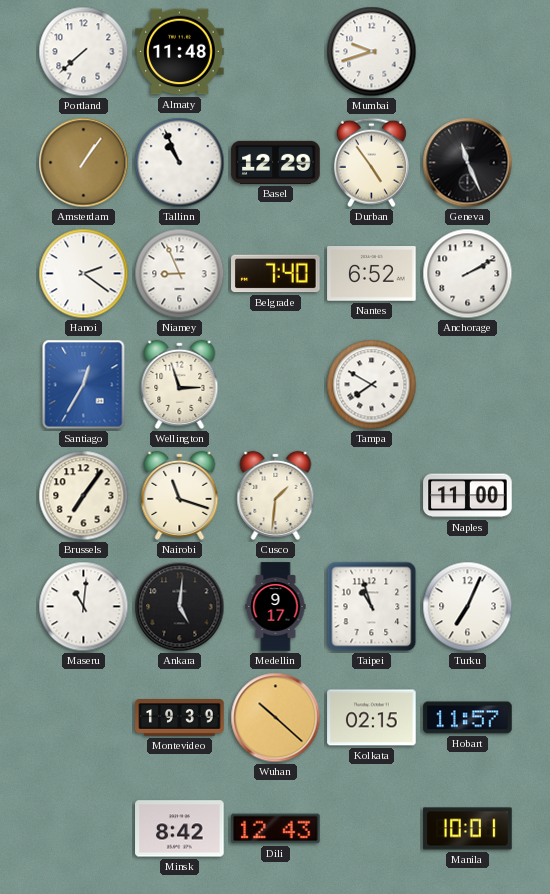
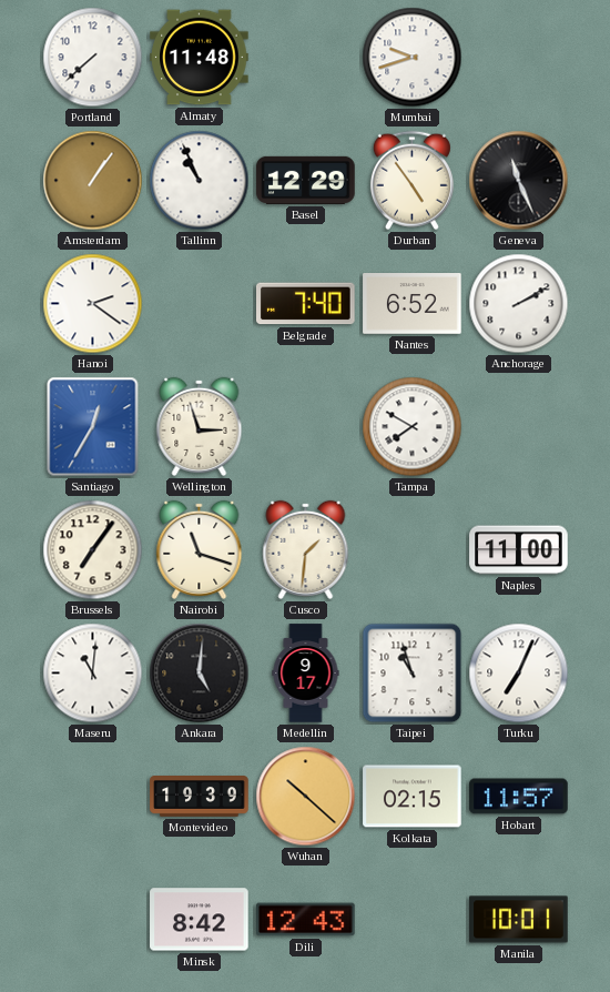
Niamey: 8:56 -> none (180, 274)
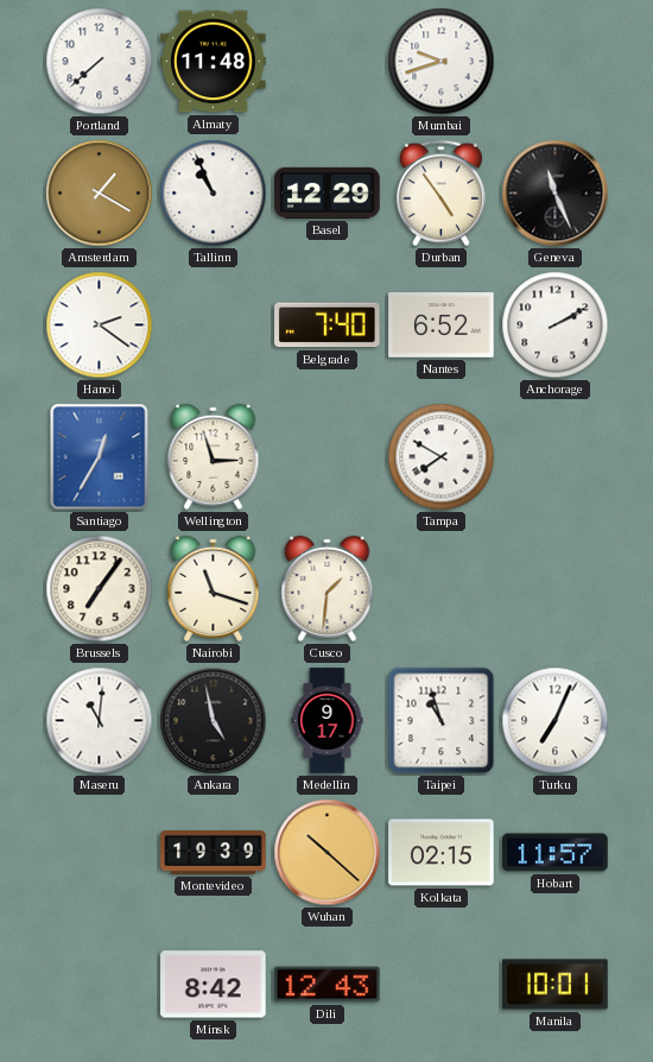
Amsterdam: 1:06 -> 1:20 (100, 194)
Naples: 11:00 -> none (519, 550)
Ankara: 5:01 -> 4:58 (214, 721)
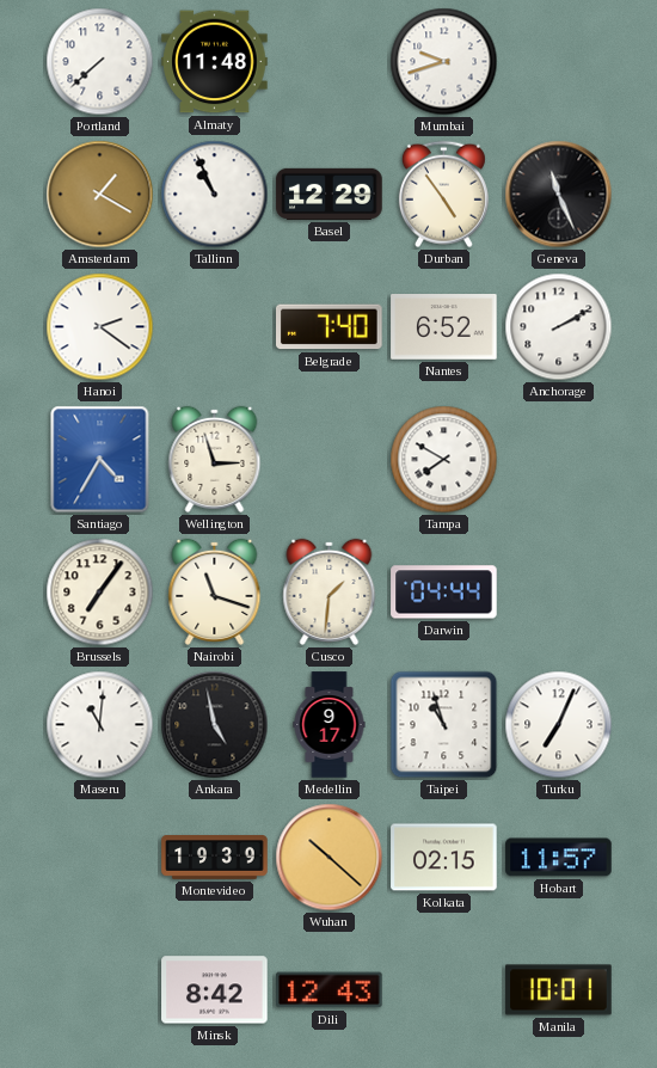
Santiago: 12:35 -> 4:35 (100, 460)
Darwin: none -> 04:44 (444, 593)
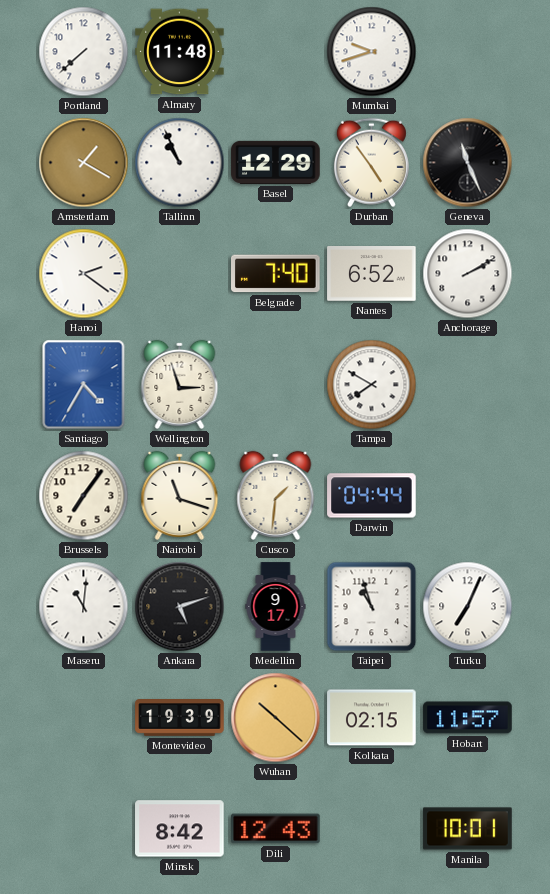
Ankara: 4:58 -> 5:12 (180, 607)
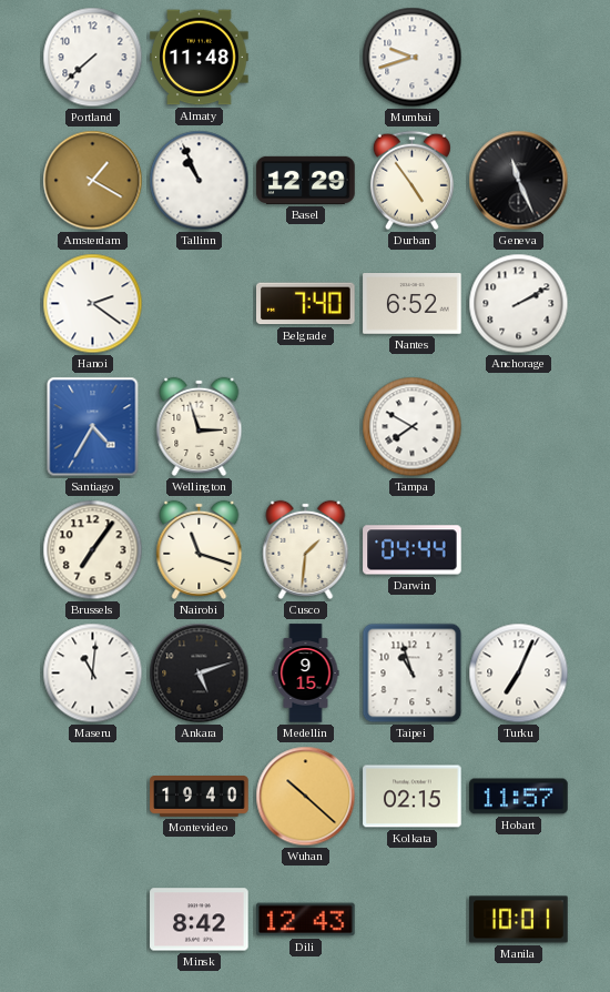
Medellin: 9:17 -> 9:15 (306, 674)
Montevideo: 19:39 -> 19:40 (200, 797)
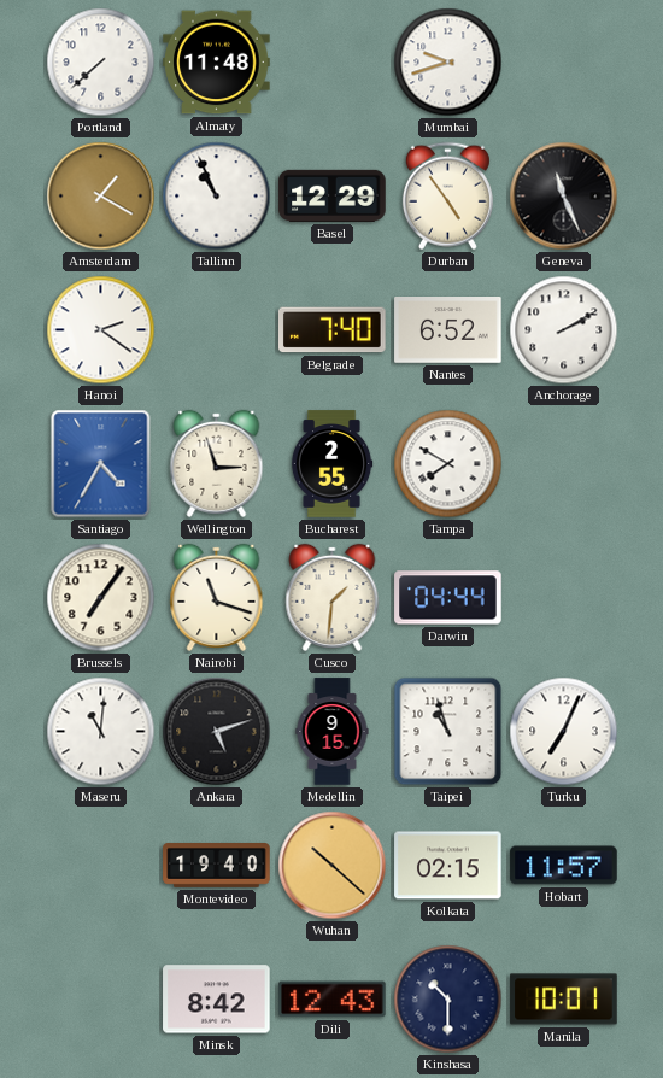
Bucharest: none -> 2:55 (331, 464)
Kinshasa: none -> 10:30 (448, 1000)
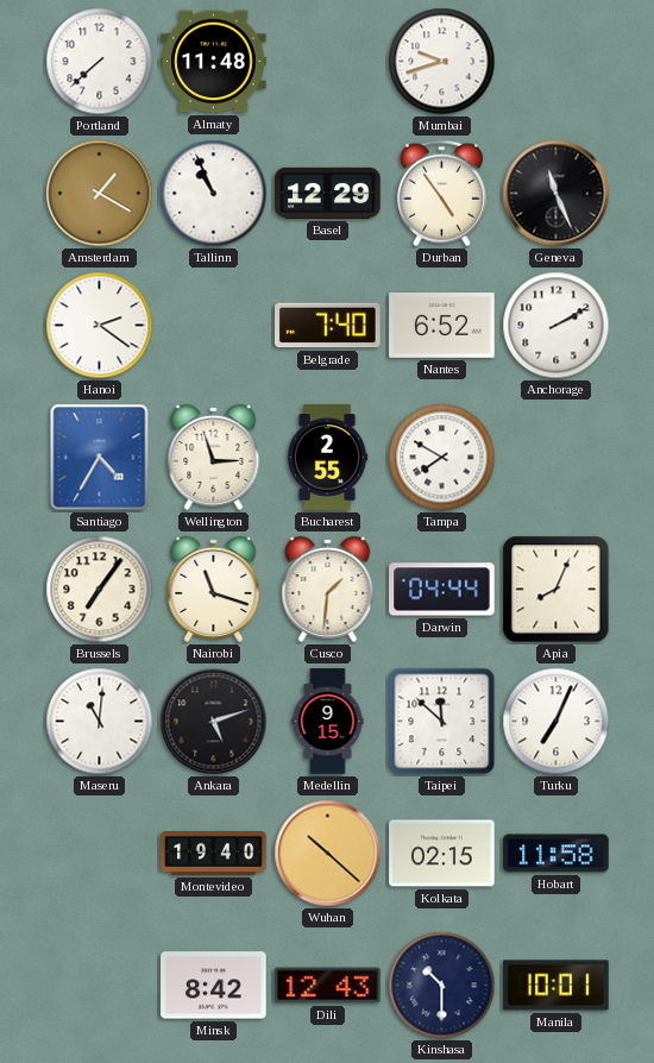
Apia: none -> 8:04 (556, 590)
Taipei: 10:57 -> 11:52 (442, 722)
Hobart: 11:57 -> 11:58 (556, 854)
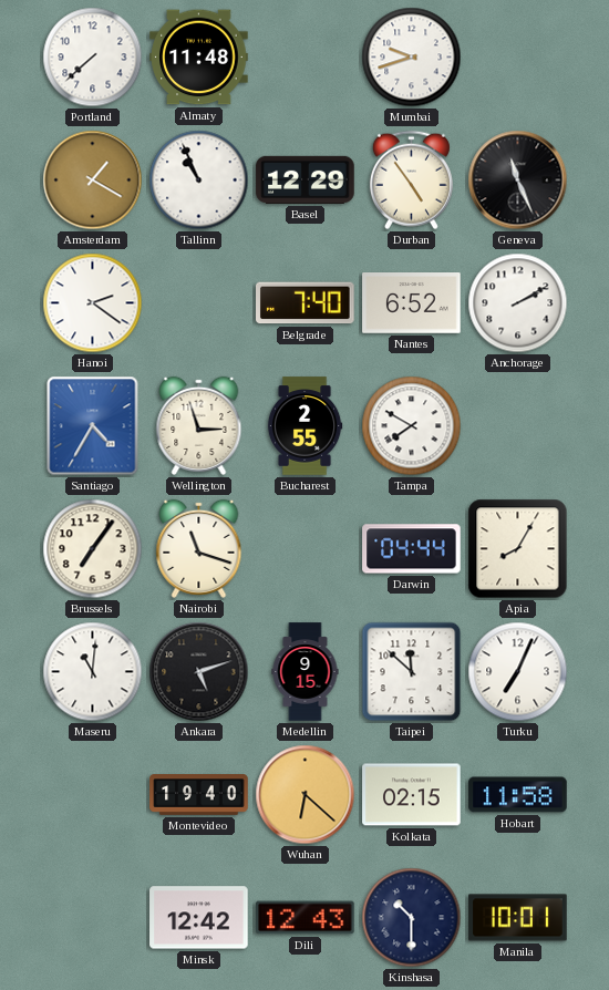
Cusco: 1:31 -> none (328, 589)
Apia: 8:04 -> 8:05 (518, 549)
Wuhan: 10:22 -> 6:22 (306, 795)
Minsk: 8:42 -> 12:42 (199, 918)
